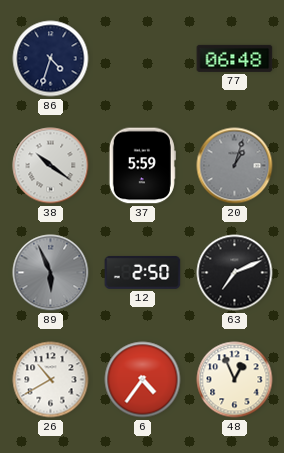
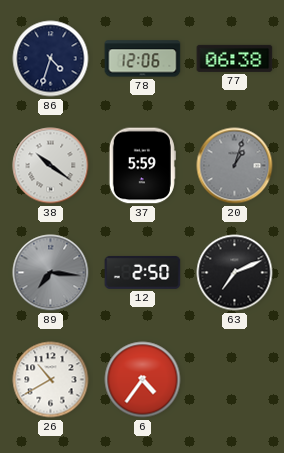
78: none -> 12:06 (143, 59)
77: 06:48 -> 06:38 (235, 58)
89: 5:56 -> 7:16 (51, 273)
48: 12:56 -> none (235, 380)
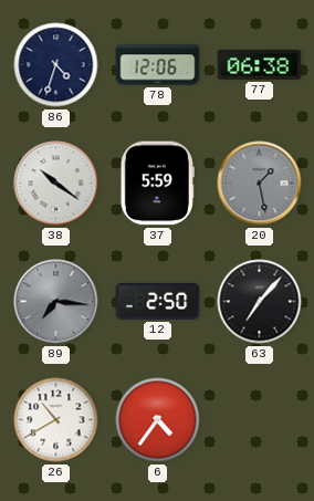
20: 1:03 -> 1:28 (260, 184)
63: 7:11 -> 7:07 (260, 302)
